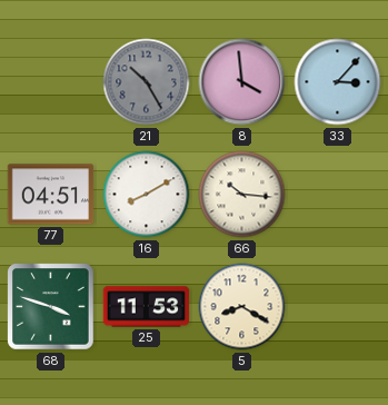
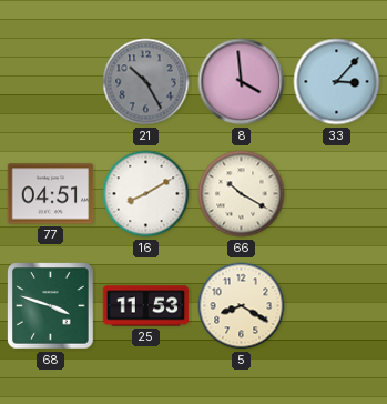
66: 10:16 -> 10:20 (242, 194)
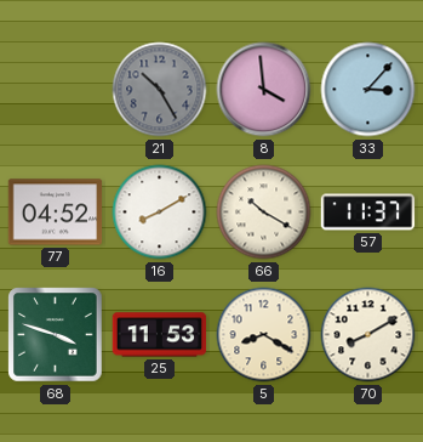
77: 04:51 -> 04:52 (56, 212)
57: none -> 11:37 (368, 212)
70: none -> 8:10 (368, 335)
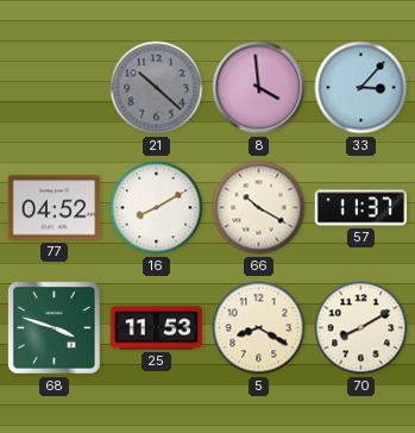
21: 10:25 -> 10:22 (157, 88)
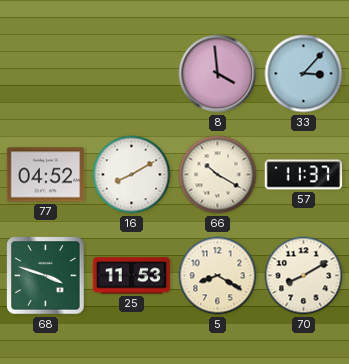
21: 10:22 -> none (157, 88)
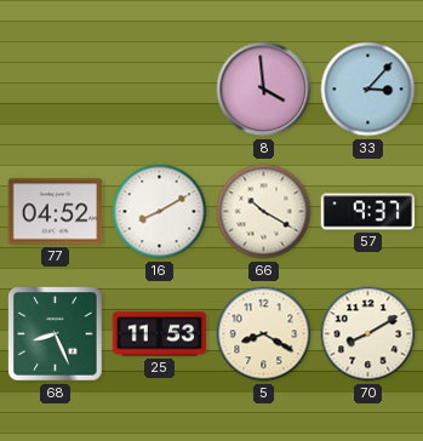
57: 11:37 -> 9:37 (368, 212)
68: 3:48 -> 8:26 (56, 334)
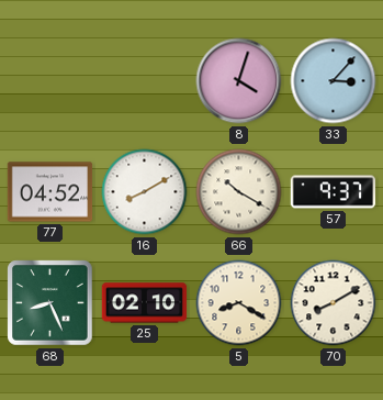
8: 3:59 -> 4:03 (239, 81)
25: 11:53 -> 02:10 (145, 303)
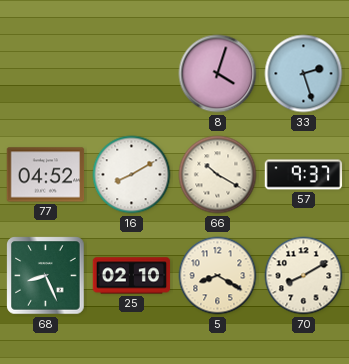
33: 3:07 -> 2:27 (304, 74)
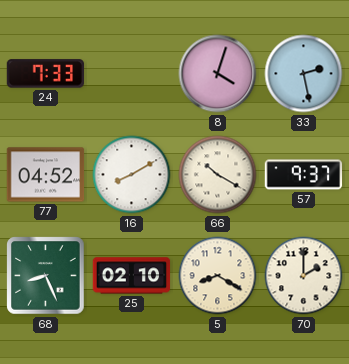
24: none -> 7:33 (45, 74)
33: 2:27 -> 2:28 (304, 74)
70: 8:10 -> 2:00 (304, 276)
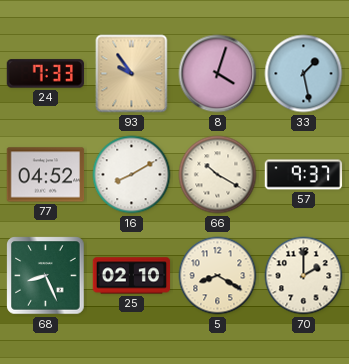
93: none -> 9:54 (132, 74)
33: 2:28 -> 1:28 (304, 74)
